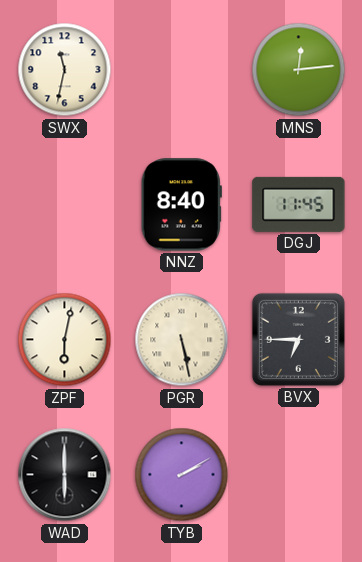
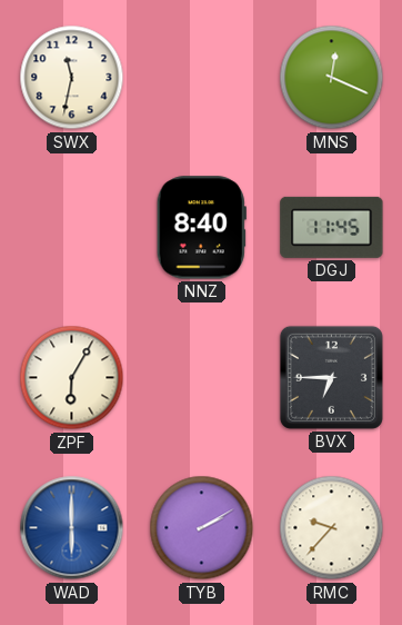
MNS: 12:14 -> 12:19 (332, 78)
ZPF: 6:02 -> 6:05 (72, 378)
PGR: 5:28 -> none (182, 340)
WAD dial: black -> blue (72, 528)
RMC: none -> 9:37 (332, 528)
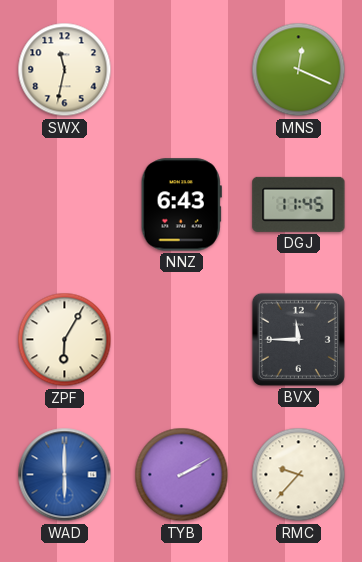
NNZ: 8:40 -> 6:43 (181, 205)
BVX: 6:45 -> 11:45 (298, 339)
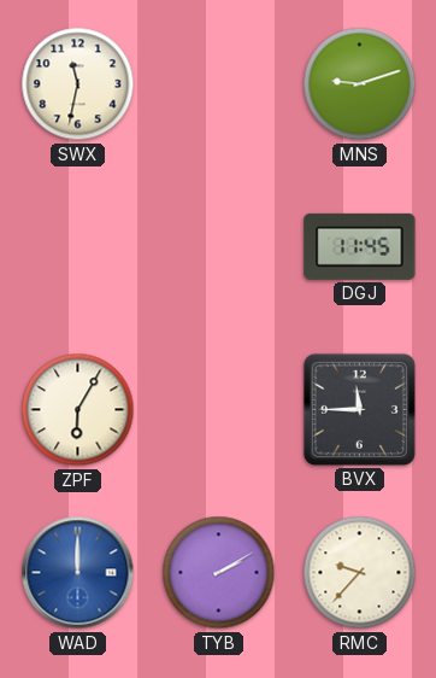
MNS: 12:19 -> 9:12 (360, 84)
NNZ: 6:43 -> none (181, 205)
WAD: 6:00 -> 12:00 (78, 573)
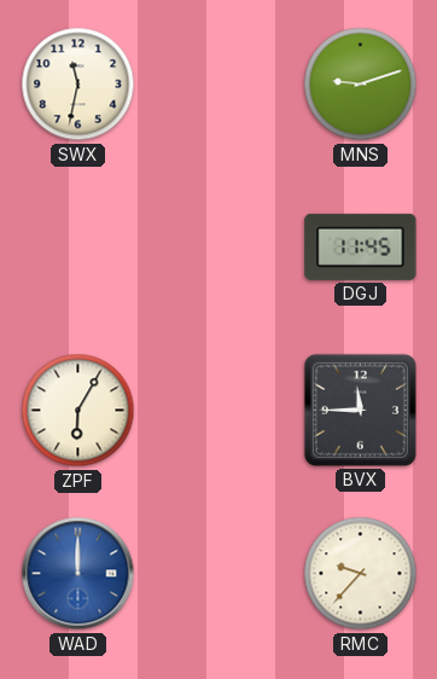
TYB: 2:10 -> none (219, 573)
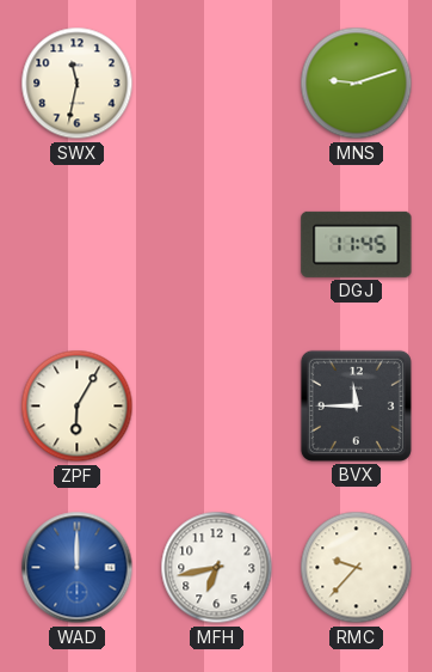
MFH: none -> 6:43 (217, 568)
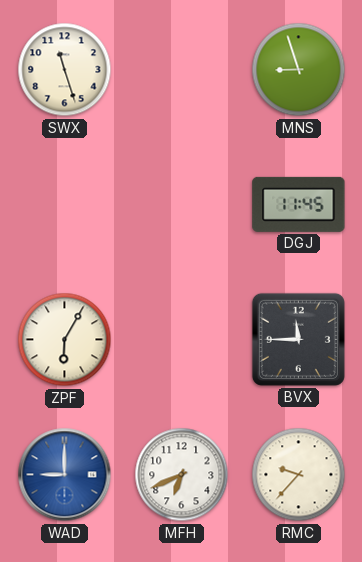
SWX: 11:32 -> 11:27 (65, 70)
MNS: 9:12 -> 8:57 (299, 70)
WAD: 12:00 -> 9:00 (65, 475)
MFH: 6:43 -> 6:41 (182, 475)
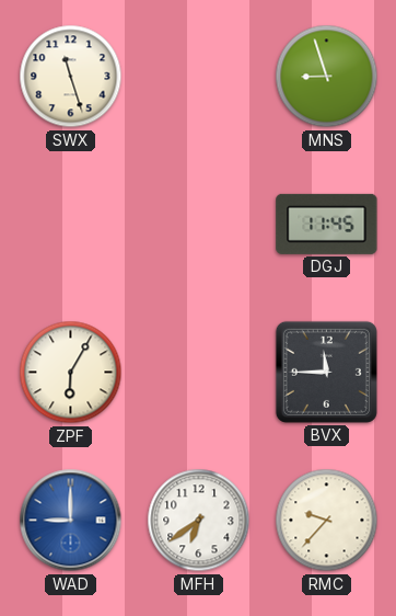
MFH: 6:41 -> 6:39 (199, 521)
